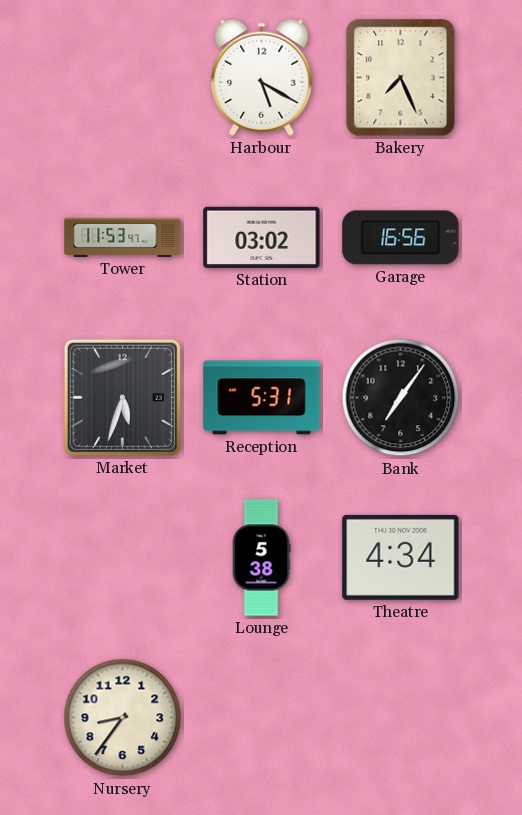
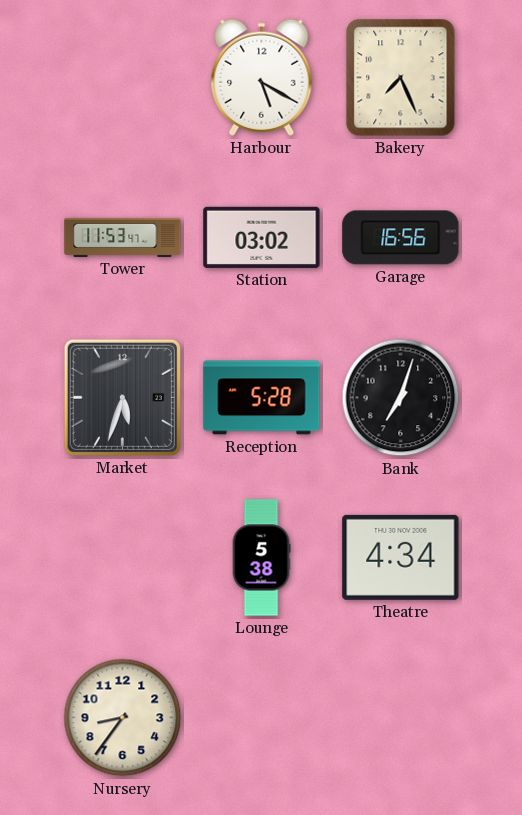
Reception: 5:31 -> 5:28 (262, 398)
Bank: 7:06 -> 7:03 (401, 398)
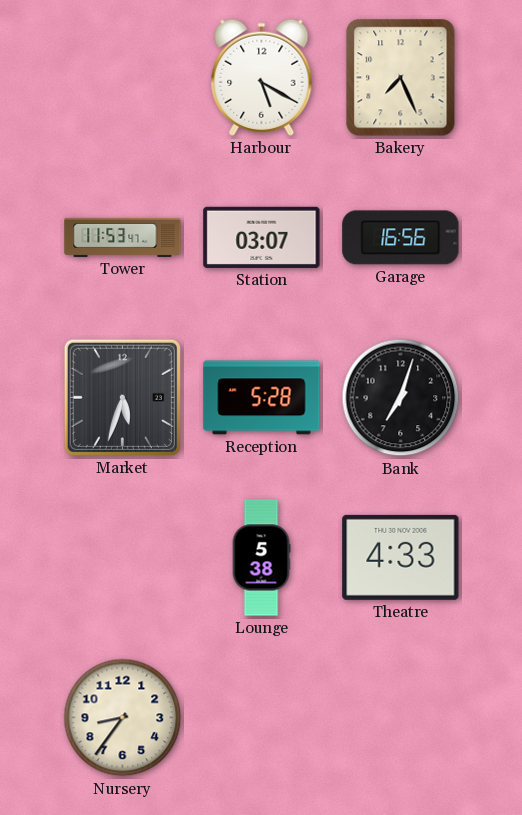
Station: 03:02 -> 03:07 (262, 237)
Theatre: 4:34 -> 4:33 (401, 557)
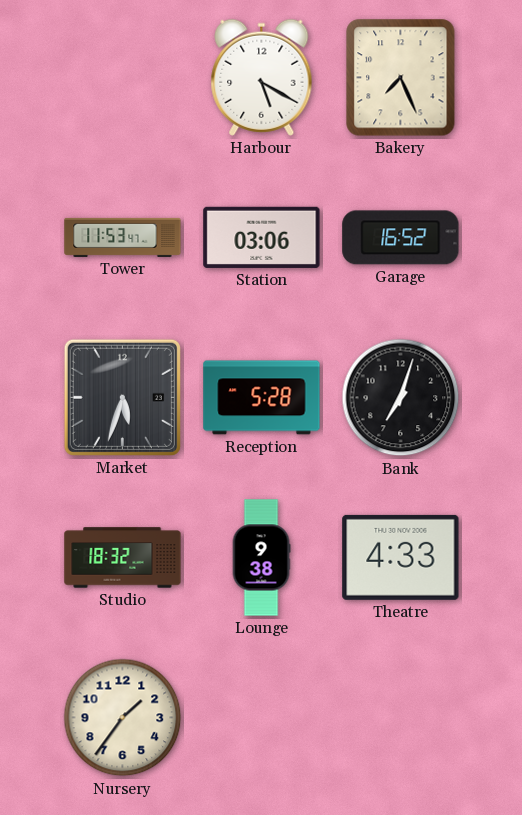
Station: 03:07 -> 03:06 (262, 237)
Garage: 16:56 -> 16:52 (401, 238)
Studio: none -> 18:32 (123, 558)
Lounge: 5:38 -> 9:38 (261, 558)
Nursery: 8:36 -> 1:36 (123, 718)
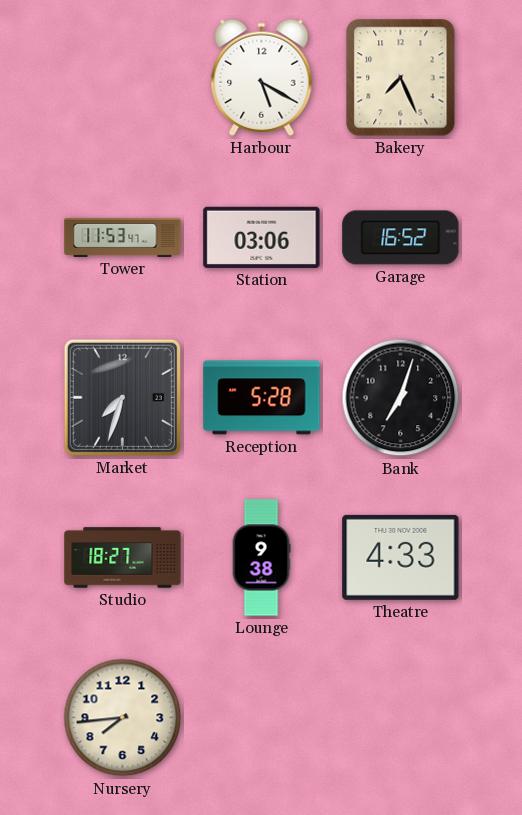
Market: 5:33 -> 7:33 (122, 397)
Studio: 18:32 -> 18:27 (123, 558)
Nursery: 1:36 -> 7:44 (123, 718)
